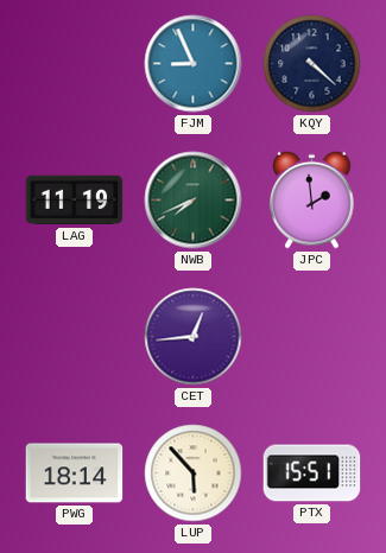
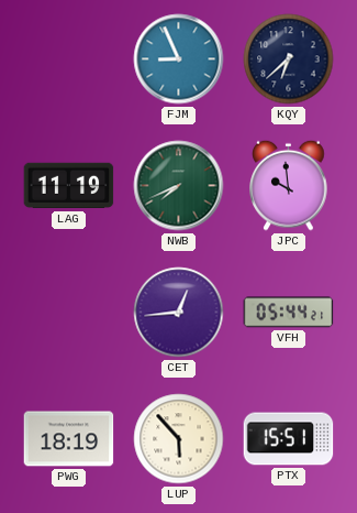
KQY: 4:22 -> 6:38 (289, 59)
JPC: 1:59 -> 9:59 (289, 185)
VFH: none -> 05:44 (289, 313)
PWG: 18:14 -> 18:19 (69, 439)
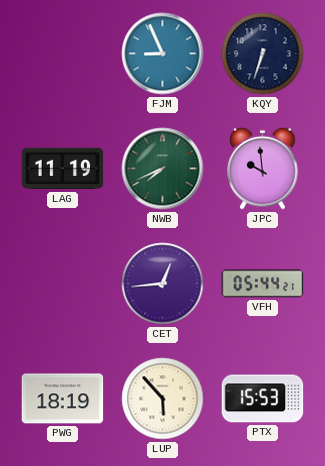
KQY: 6:38 -> 6:33 (263, 54)
PTX: 15:51 -> 15:53 (263, 399)
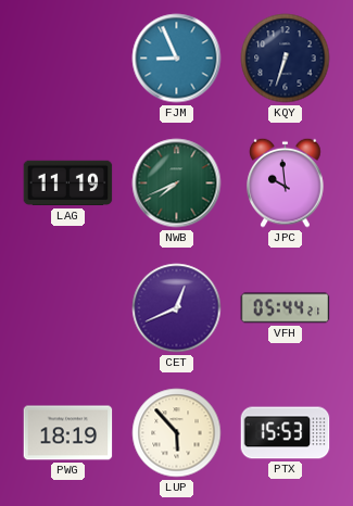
CET: 12:44 -> 12:41 (177, 308)
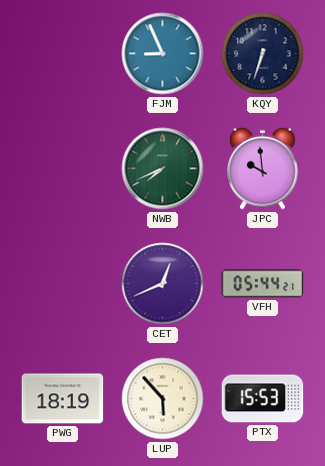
LAG: 11:19 -> none (68, 184)
